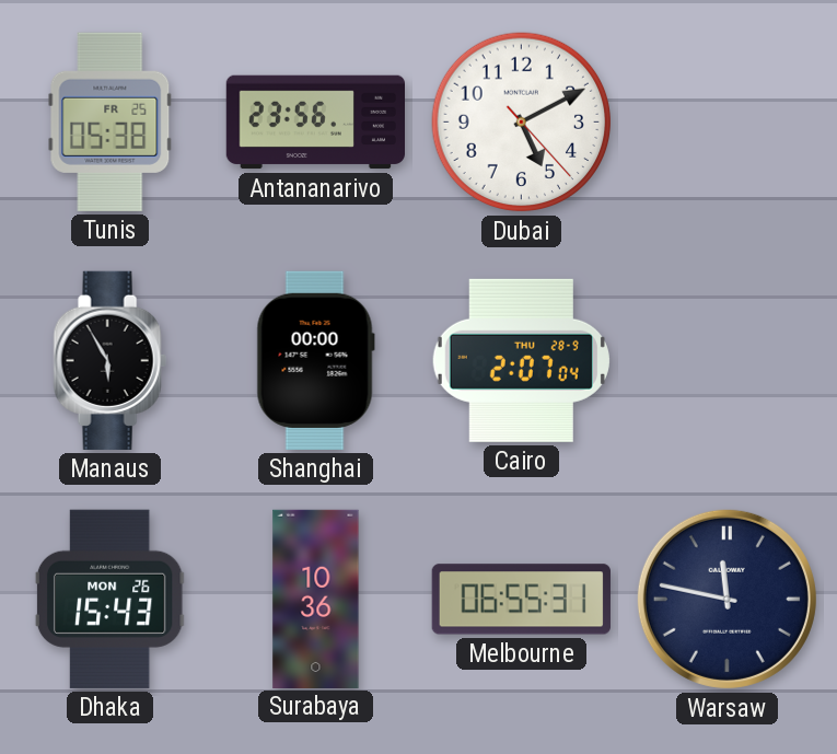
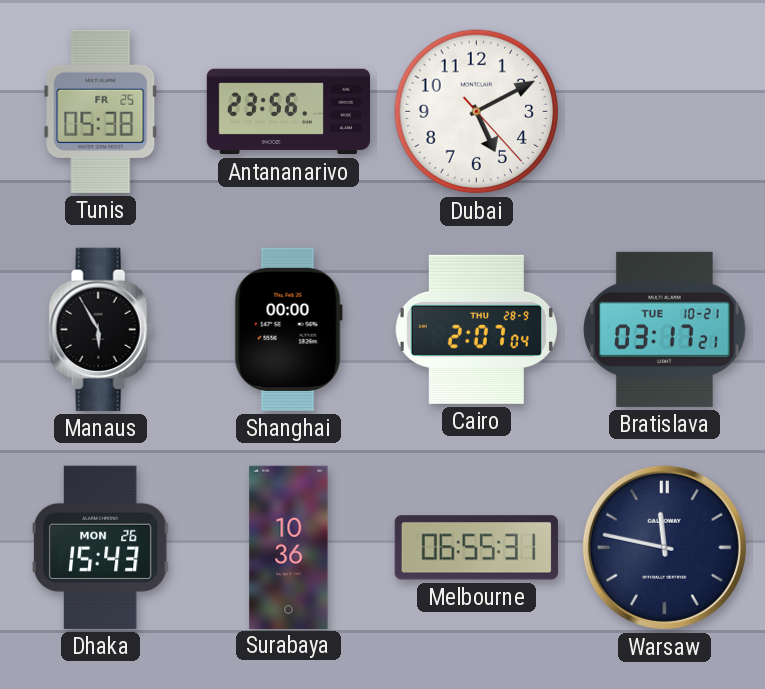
Bratislava: none -> 03:17 (665, 329)
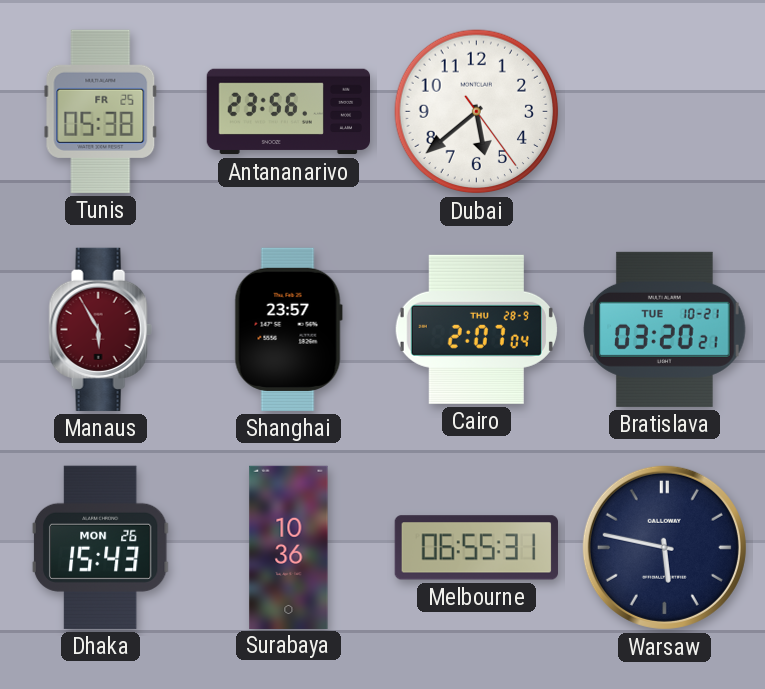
Dubai: 5:10 -> 5:38 (477, 112)
Manaus dial: black -> burgundy (100, 329)
Shanghai: 00:00 -> 23:57 (288, 329)
Bratislava: 03:17 -> 03:20 (665, 329)
Warsaw: 11:47 -> 5:47 (664, 547)
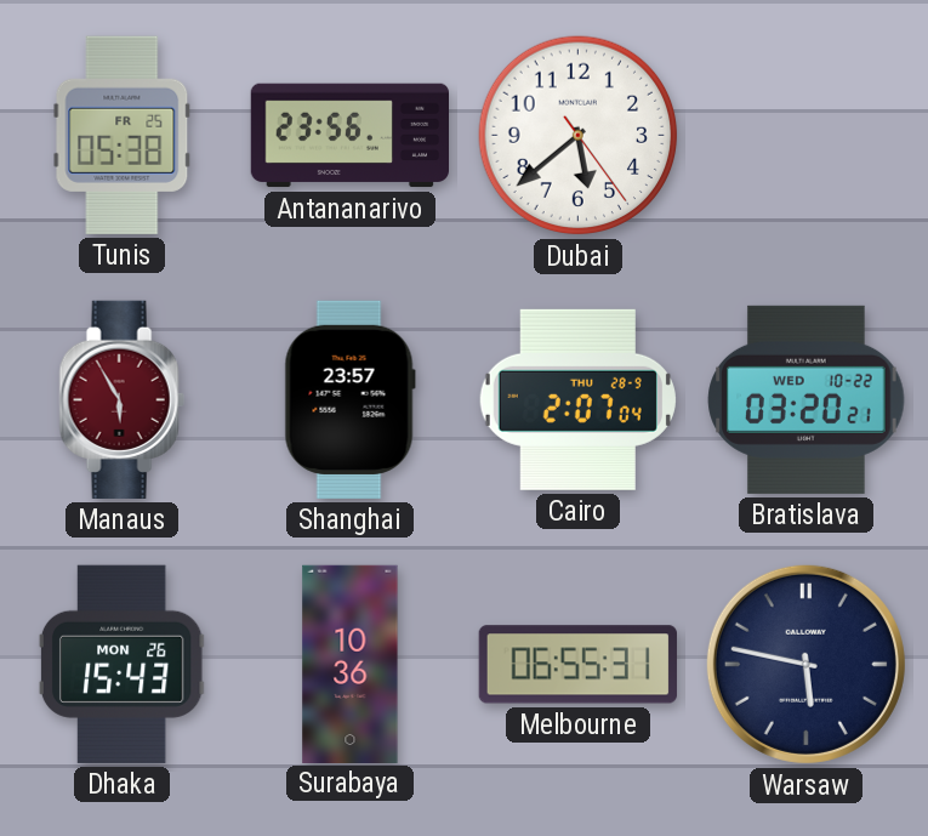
Bratislava date: TUE 10-21 -> WED 10-22 (807, 399)
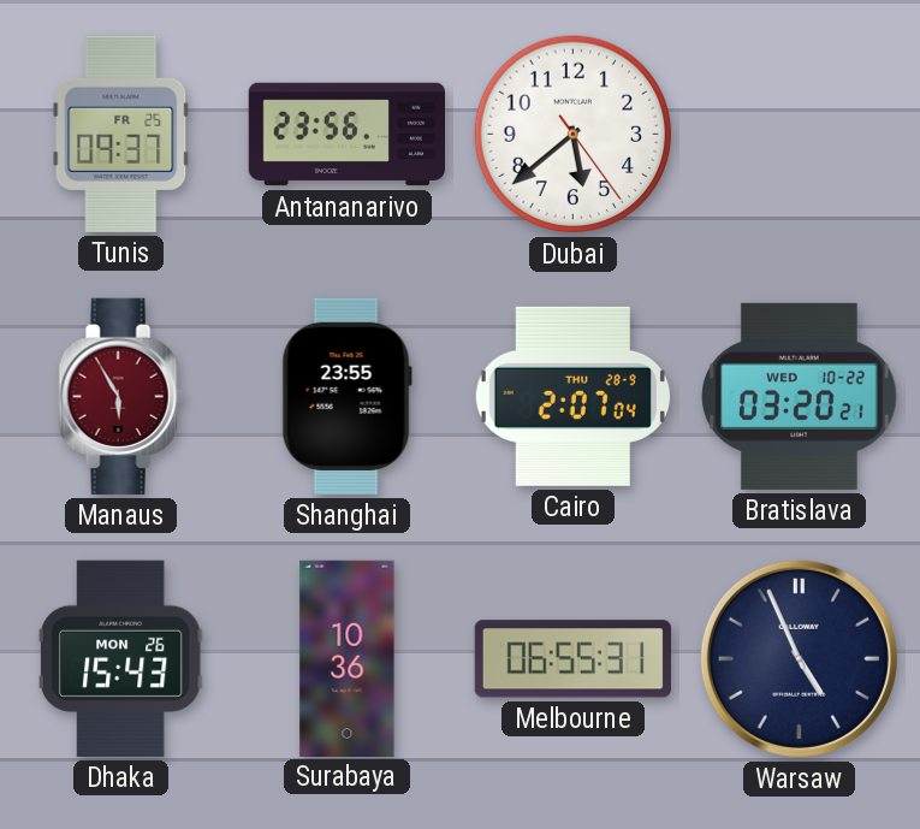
Tunis: 05:38 -> 09:37 (121, 134)
Shanghai: 23:57 -> 23:55 (346, 396)
Warsaw: 5:47 -> 4:56 (799, 658)
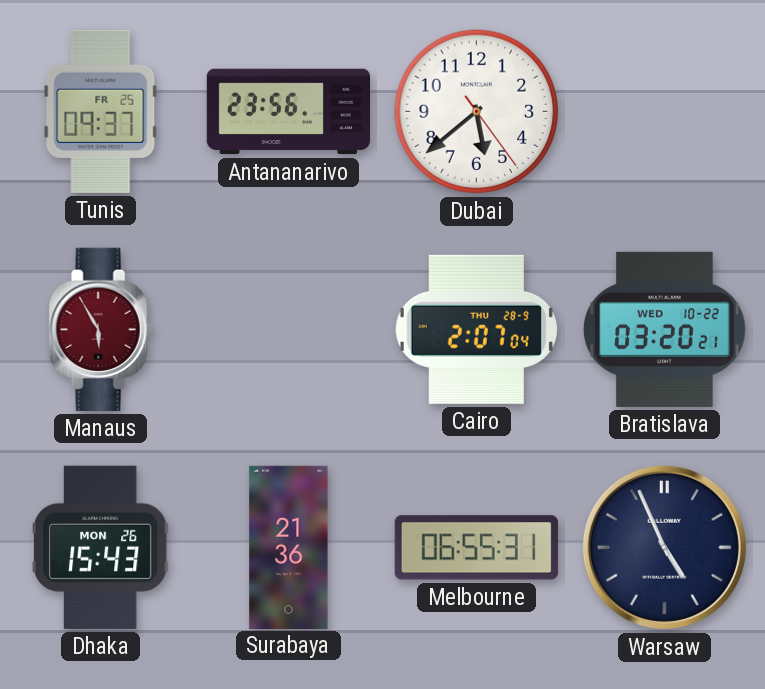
Shanghai: 23:55 -> none (346, 396)
Surabaya: 10:36 -> 21:36 (289, 547)
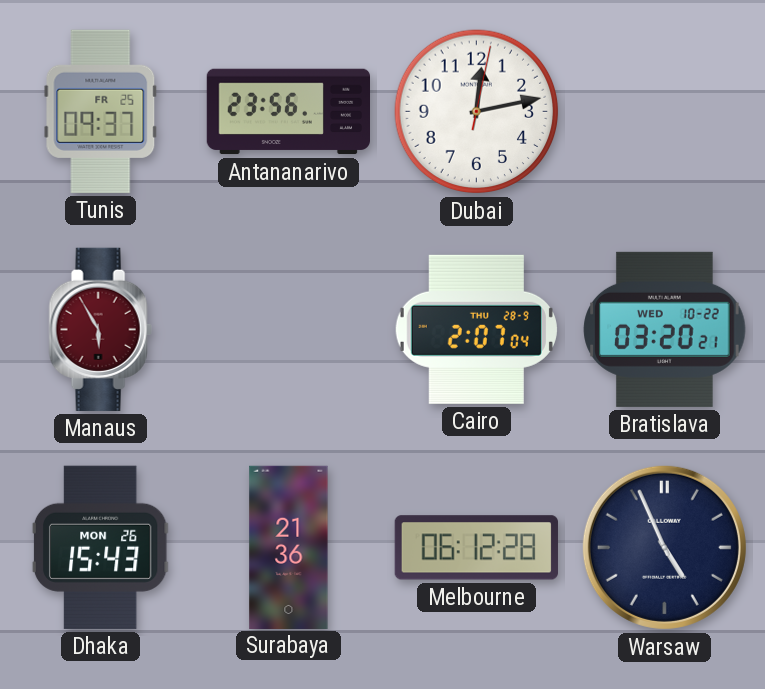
Dubai: 5:38 -> 12:13 (477, 112)
Melbourne: 06:55 -> 06:12 (476, 548)
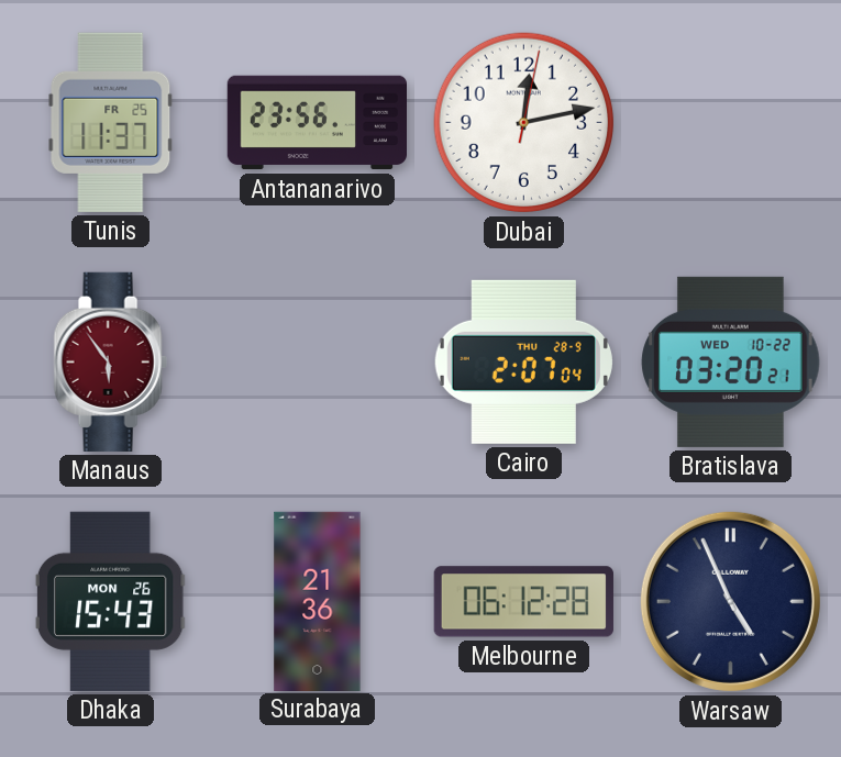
Tunis: 09:37 -> 11:37 (111, 122)
Manaus: 5:55 -> 5:54 (110, 361)
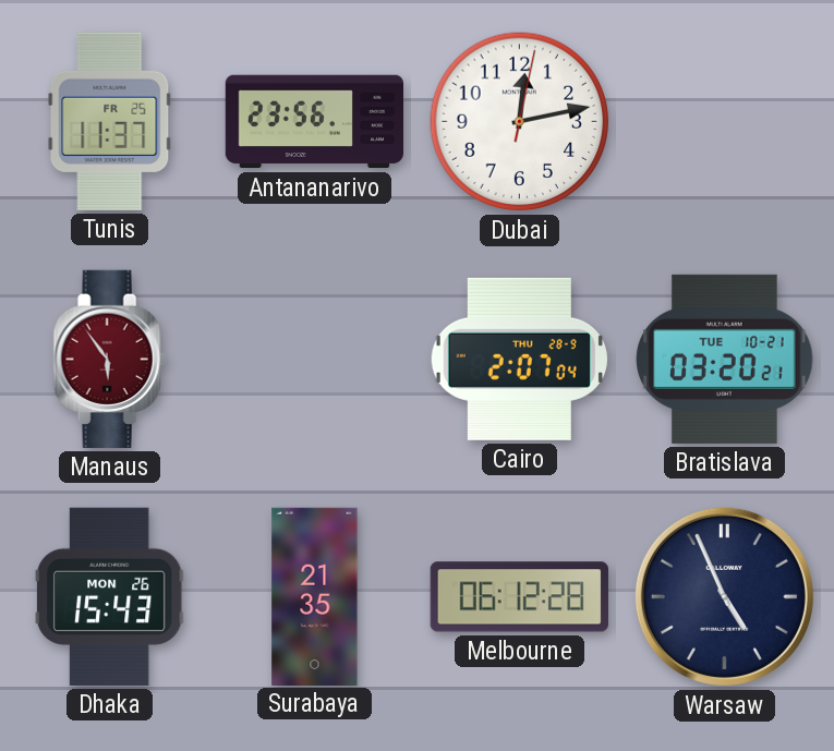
Bratislava date: WED 10-22 -> TUE 10-21 (725, 359)
Surabaya: 21:36 -> 21:35 (315, 596)
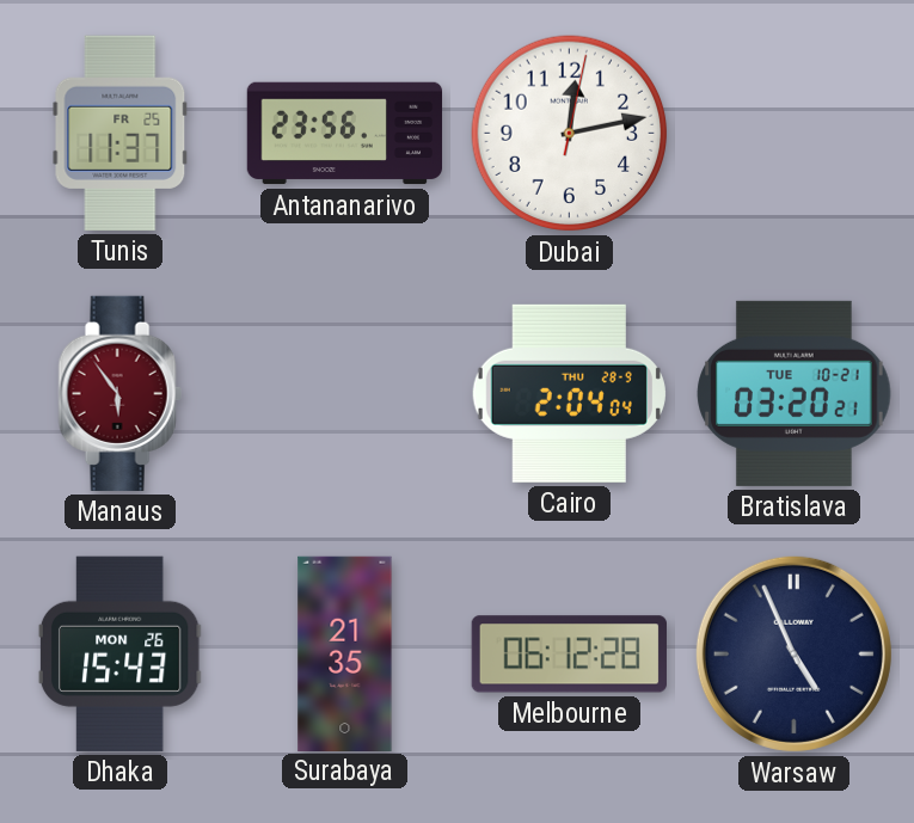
Cairo: 2:07 -> 2:04 (569, 393)
